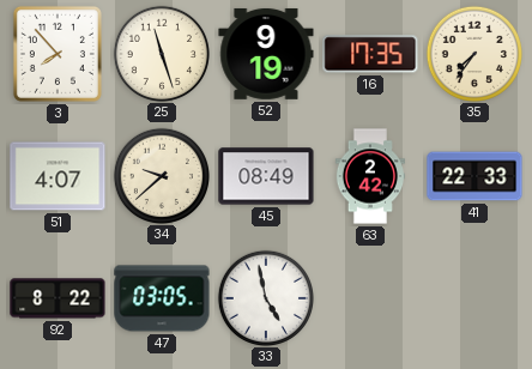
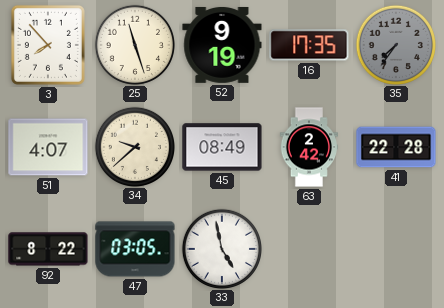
35 dial: cream -> grey (395, 44)
41: 22:33 -> 22:28 (396, 147)
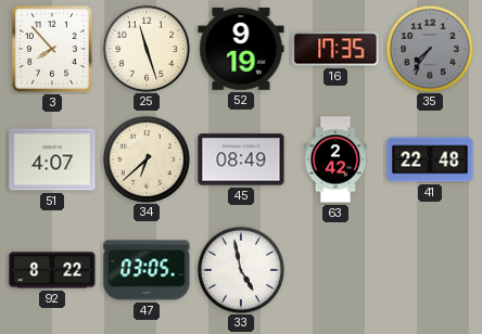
34: 9:38 -> 6:38 (145, 158)
41: 22:28 -> 22:48 (430, 159)
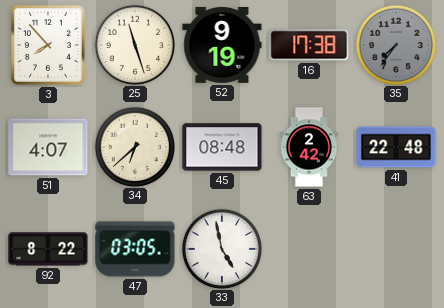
16: 17:35 -> 17:38 (309, 45)
45: 08:49 -> 08:48 (222, 147)
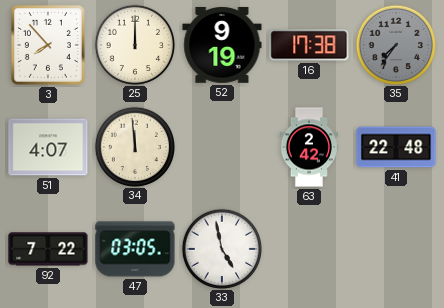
25: 11:27 -> 12:00 (134, 44)
34: 6:38 -> 11:59 (134, 146)
45: 08:48 -> none (222, 147)
92: 8:22 -> 7:22 (48, 249)
